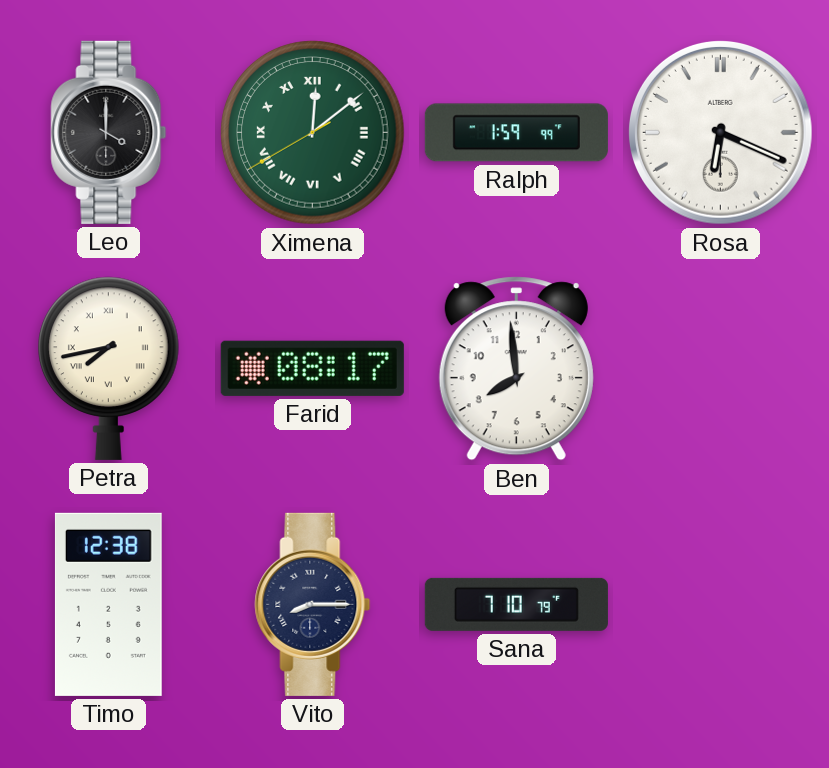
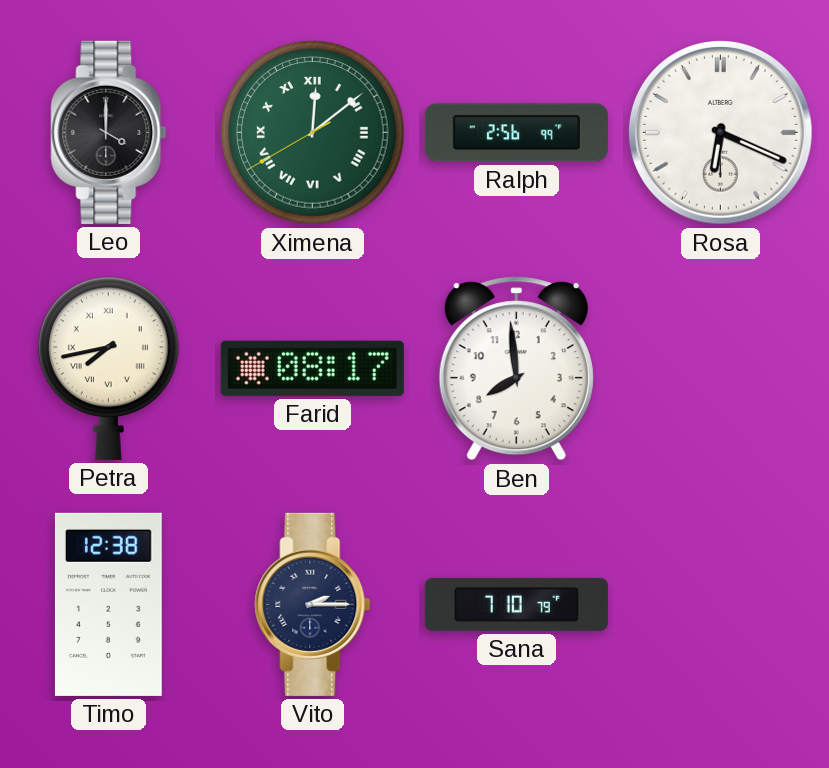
Ralph: 1:59 -> 2:56 (516, 133)
Vito: 8:15 -> 2:15 (313, 604)
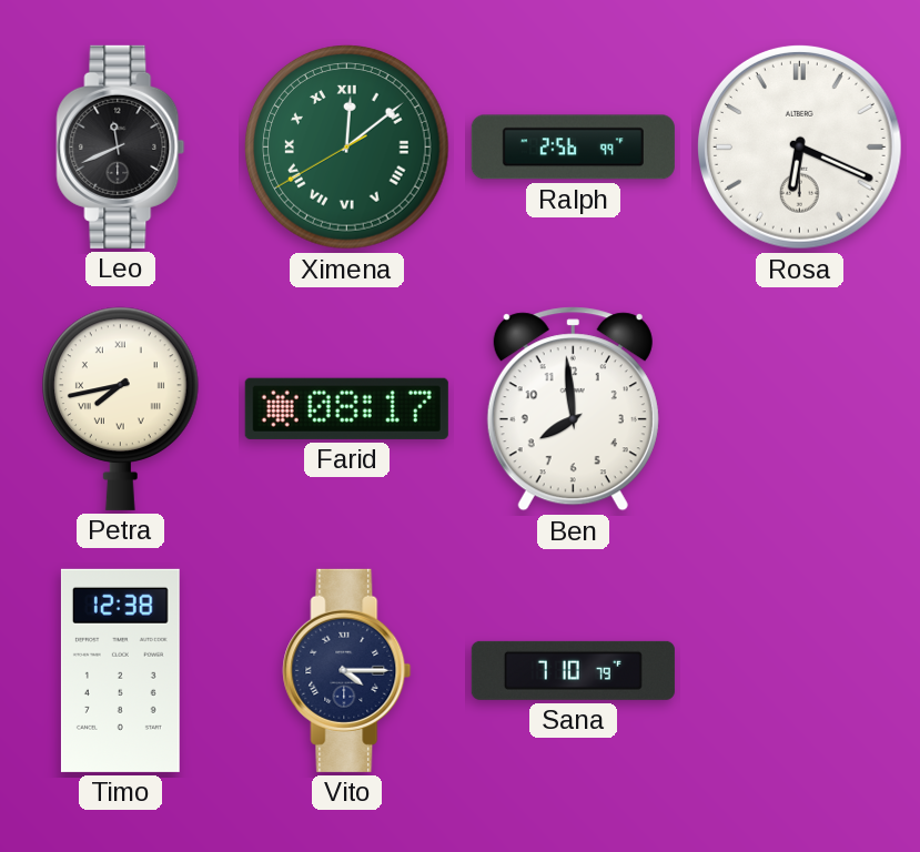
Leo: 4:00 -> 11:41 (121, 146)
Vito: 2:15 -> 4:15 (347, 670)
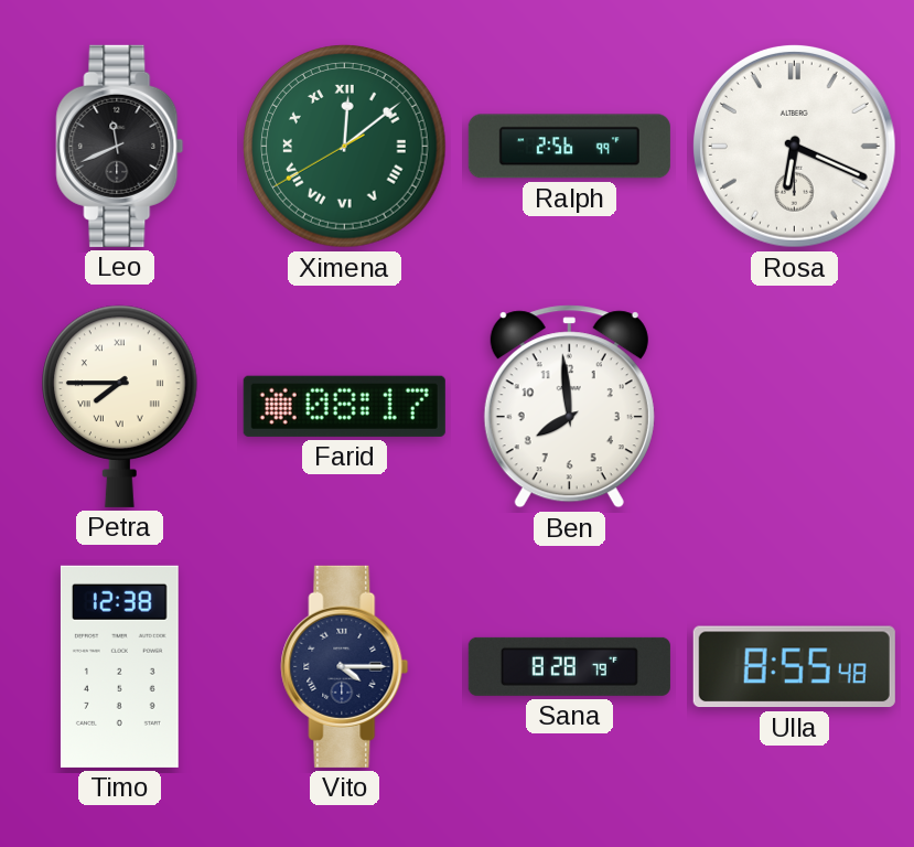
Petra: 7:43 -> 7:45 (120, 406)
Sana: 7:10 -> 8:28 (569, 666)
Ulla: none -> 8:55 (794, 667)
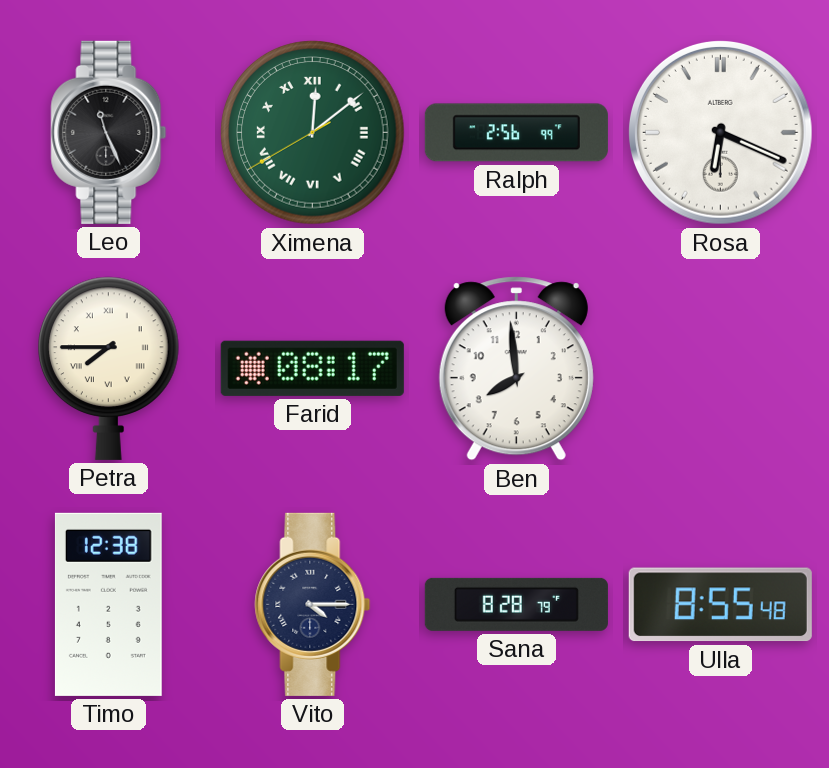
Leo: 11:41 -> 11:26 (109, 132)
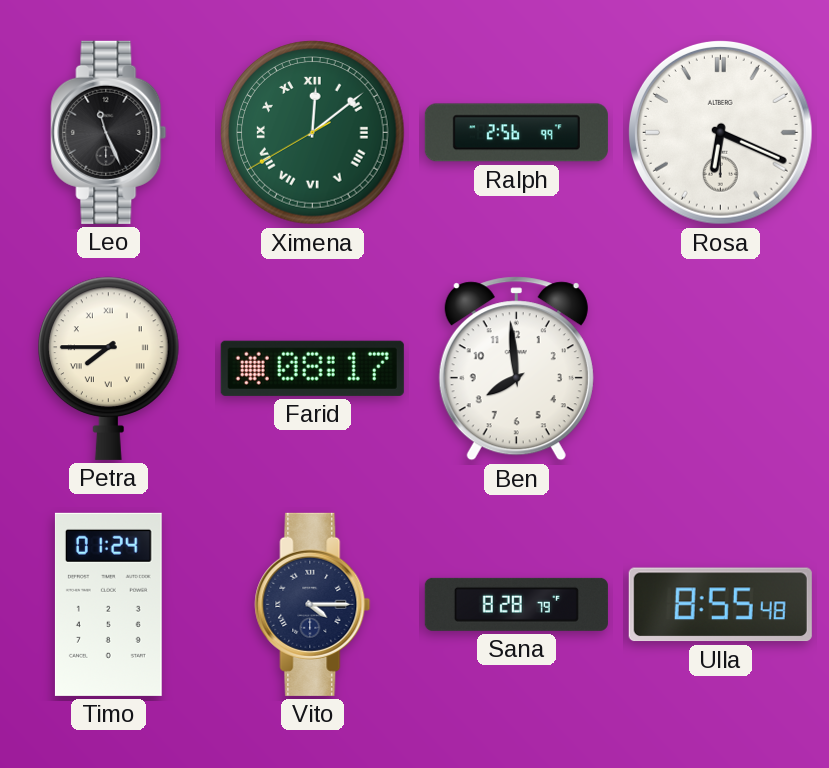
Timo: 12:38 -> 01:24 (108, 604)
